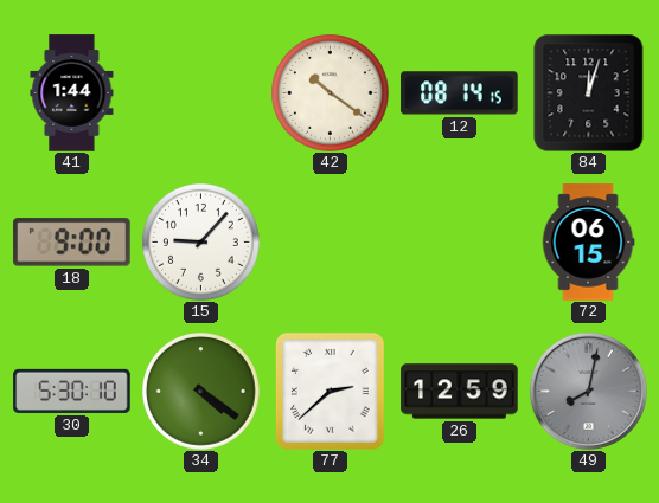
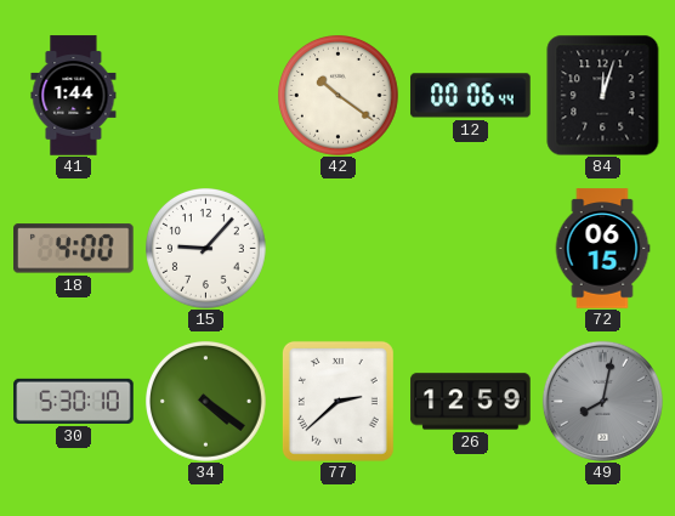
12: 08:14 -> 00:06 (471, 96)
18: 9:00 -> 4:00 (74, 249)
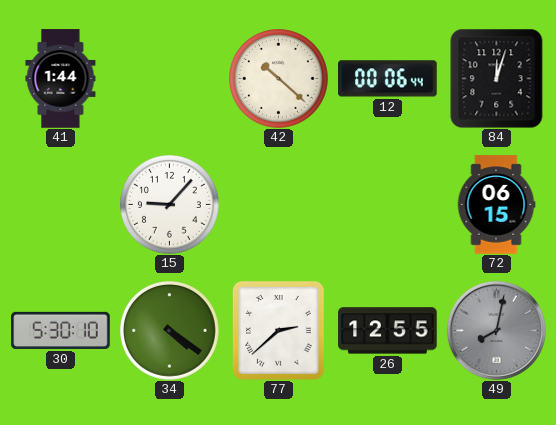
42: 10:21 -> 10:22 (279, 79)
18: 4:00 -> none (74, 249)
26: 12:59 -> 12:55 (388, 331)
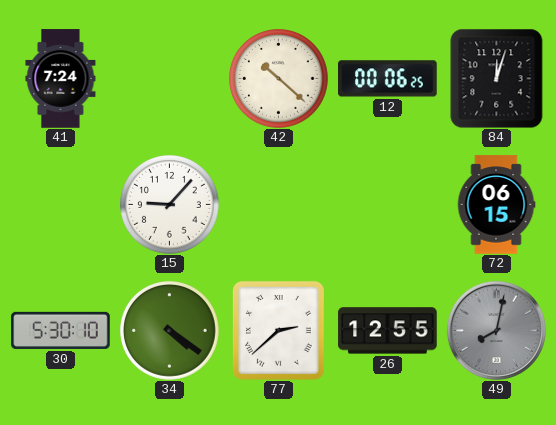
41: 1:44 -> 7:24 (61, 79)
12: 00:06:44 -> 00:06:25 (388, 79)
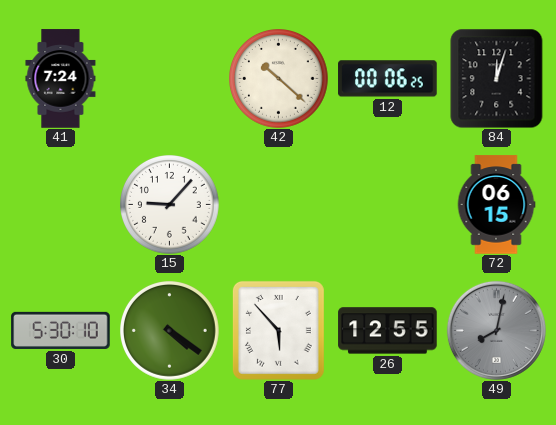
77: 2:38 -> 5:53 (278, 330)
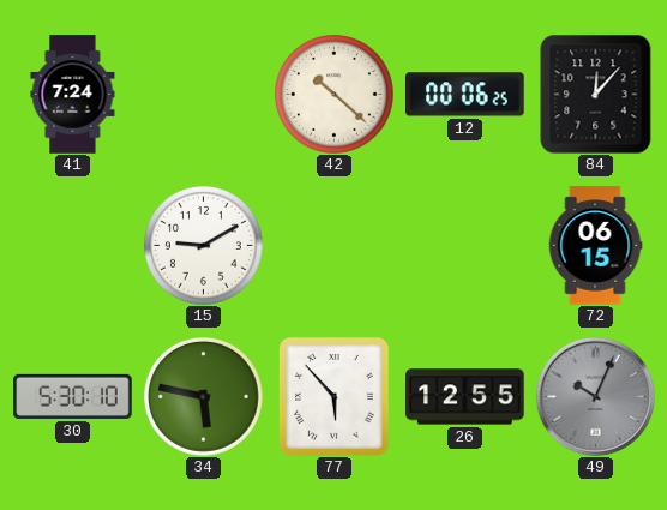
84: 12:03 -> 12:07 (596, 94)
15: 9:07 -> 9:10 (204, 246)
34: 4:21 -> 5:47 (204, 397)
49: 8:02 -> 10:04 (595, 396)
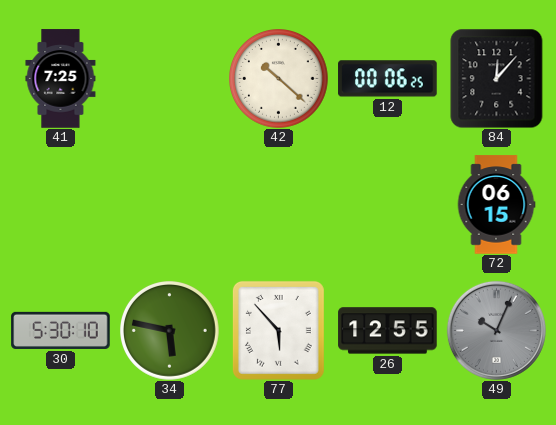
41: 7:24 -> 7:25 (61, 79)
15: 9:10 -> none (204, 246)
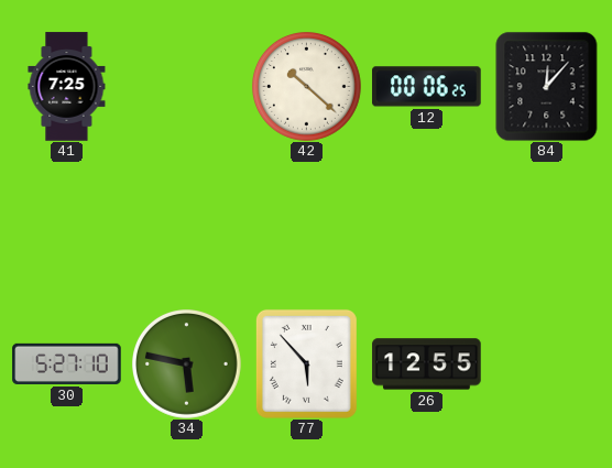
72: 06:15 -> none (496, 205)
30: 5:30 -> 5:27 (67, 363)
49: 10:04 -> none (496, 330)
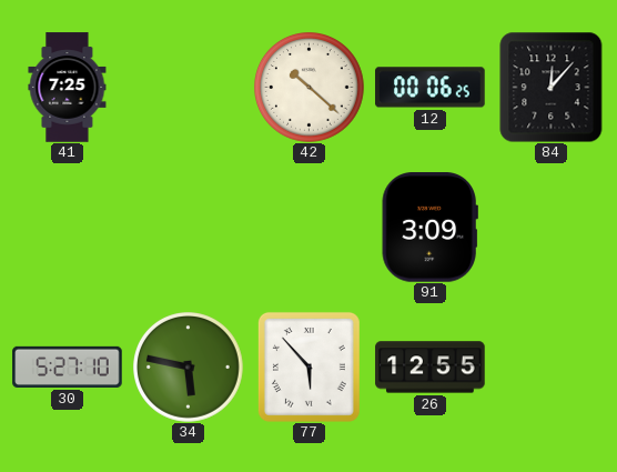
91: none -> 3:09 (429, 228)
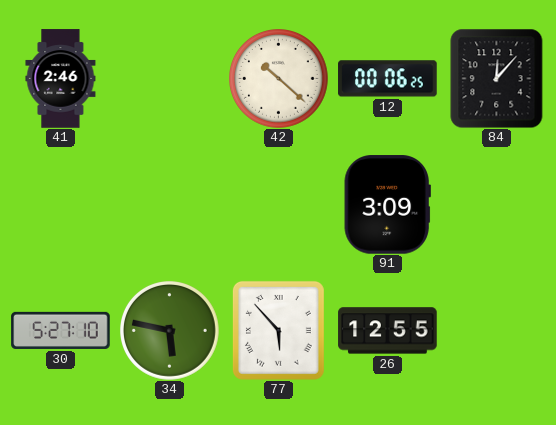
41: 7:25 -> 2:46 (61, 79)
